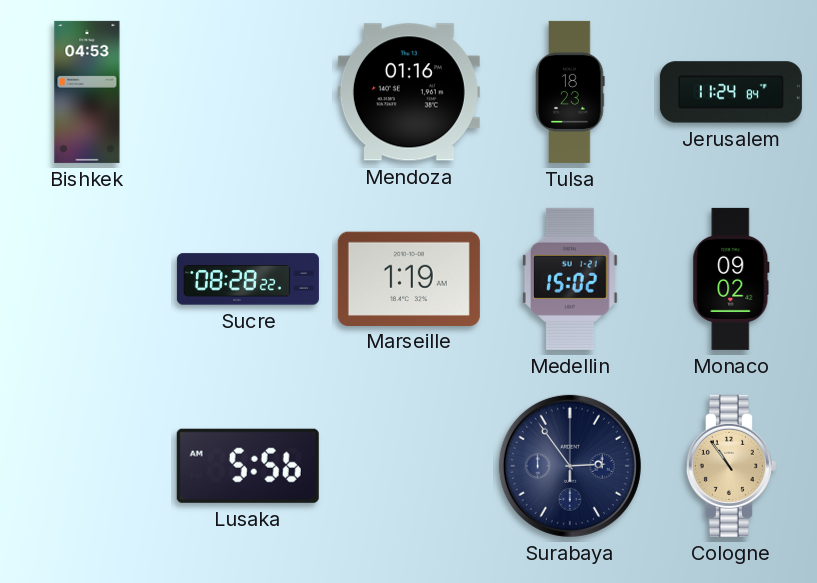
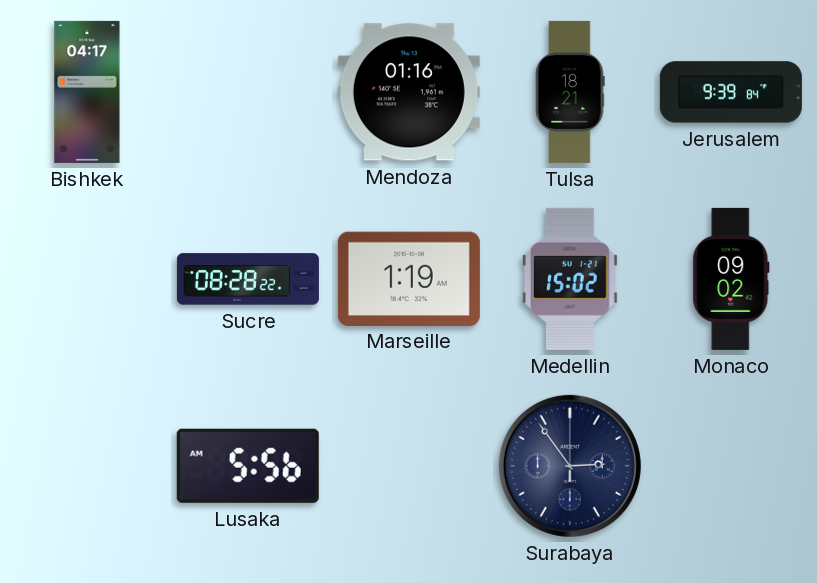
Bishkek: 04:53 -> 04:17 (87, 92)
Tulsa: 18:23 -> 18:21 (570, 92)
Jerusalem: 11:24 -> 9:39 (731, 92)
Cologne: 10:54 -> none (731, 466)
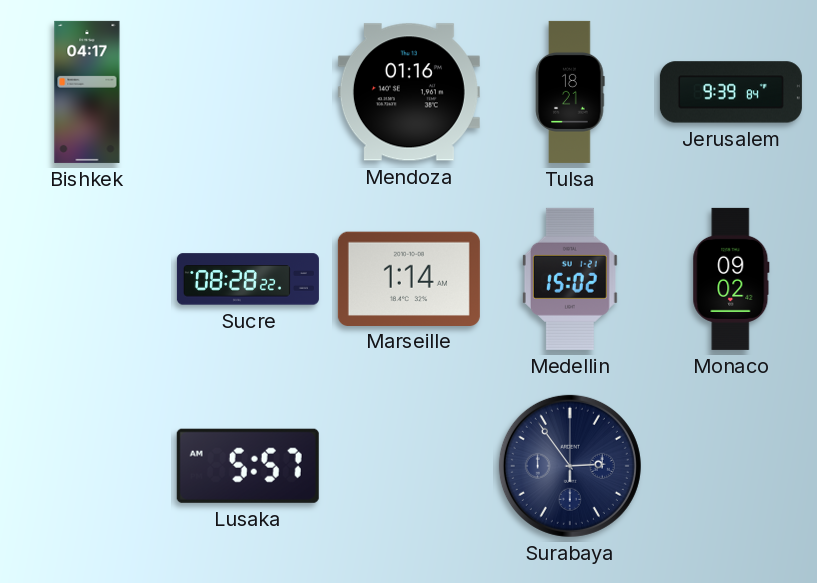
Marseille: 1:19 -> 1:14 (409, 278)
Lusaka: 5:56 -> 5:57 (248, 466)
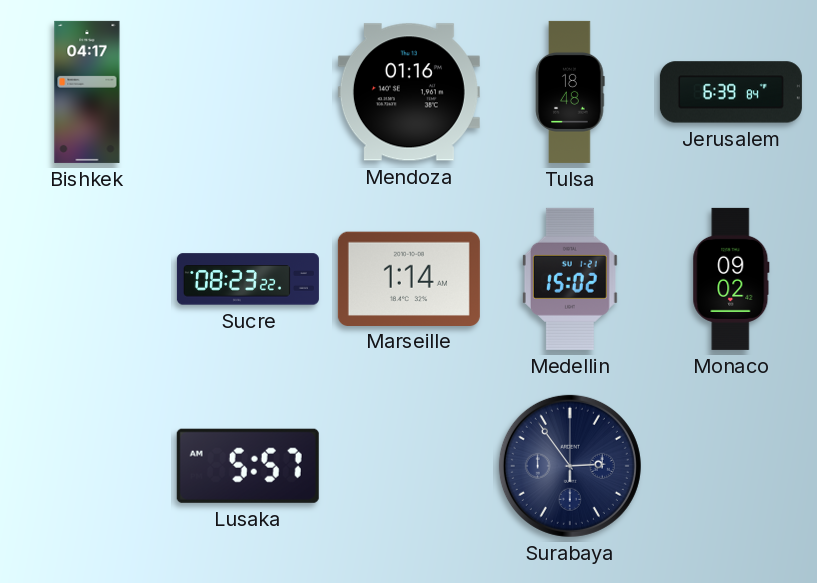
Tulsa: 18:21 -> 18:48 (570, 92)
Jerusalem: 9:39 -> 6:39 (731, 92)
Sucre: 08:28 -> 08:23 (248, 279)
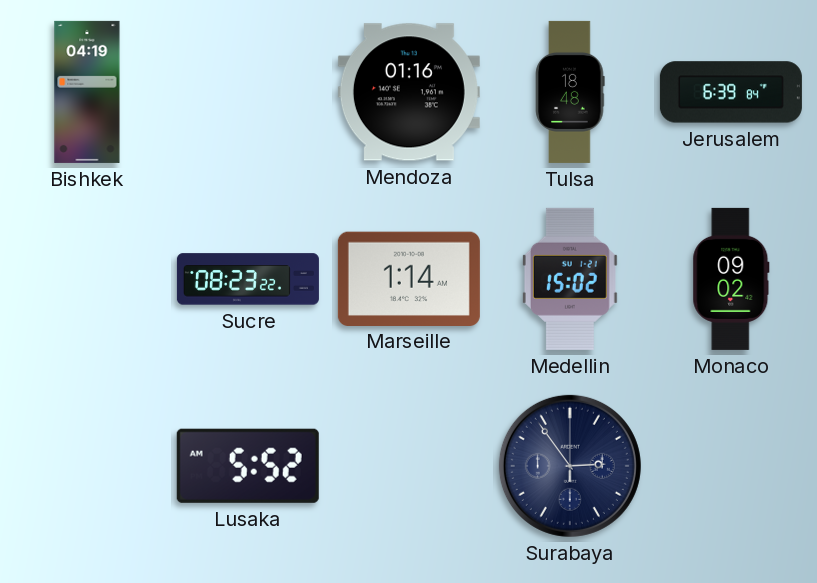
Bishkek: 04:17 -> 04:19 (87, 92)
Lusaka: 5:57 -> 5:52 (248, 466)
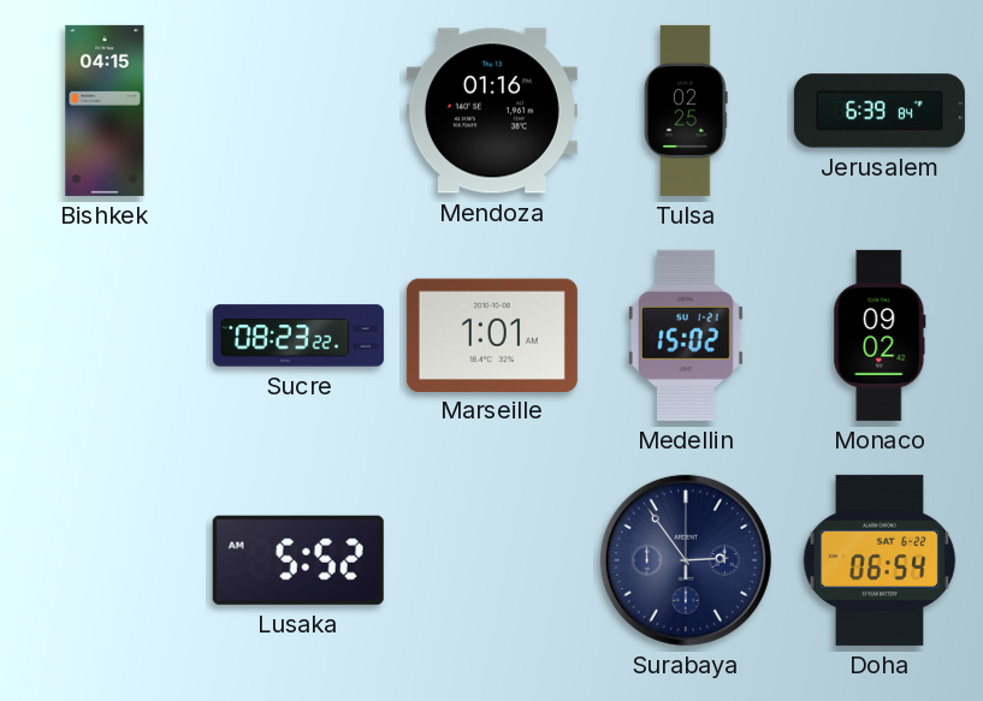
Bishkek: 04:19 -> 04:15 (105, 111)
Tulsa: 18:48 -> 02:25 (686, 111)
Marseille: 1:14 -> 1:01 (492, 334)
Doha: none -> 06:54 (880, 560)
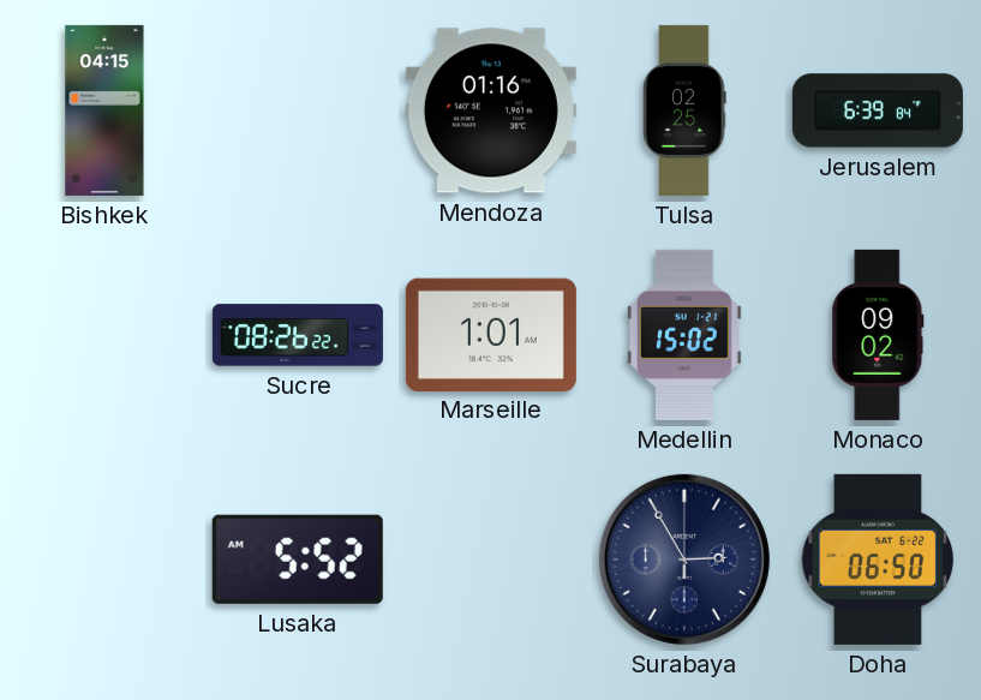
Sucre: 08:23 -> 08:26 (298, 335)
Surabaya: 2:54 -> 2:55 (684, 560)
Doha: 06:54 -> 06:50 (878, 560)
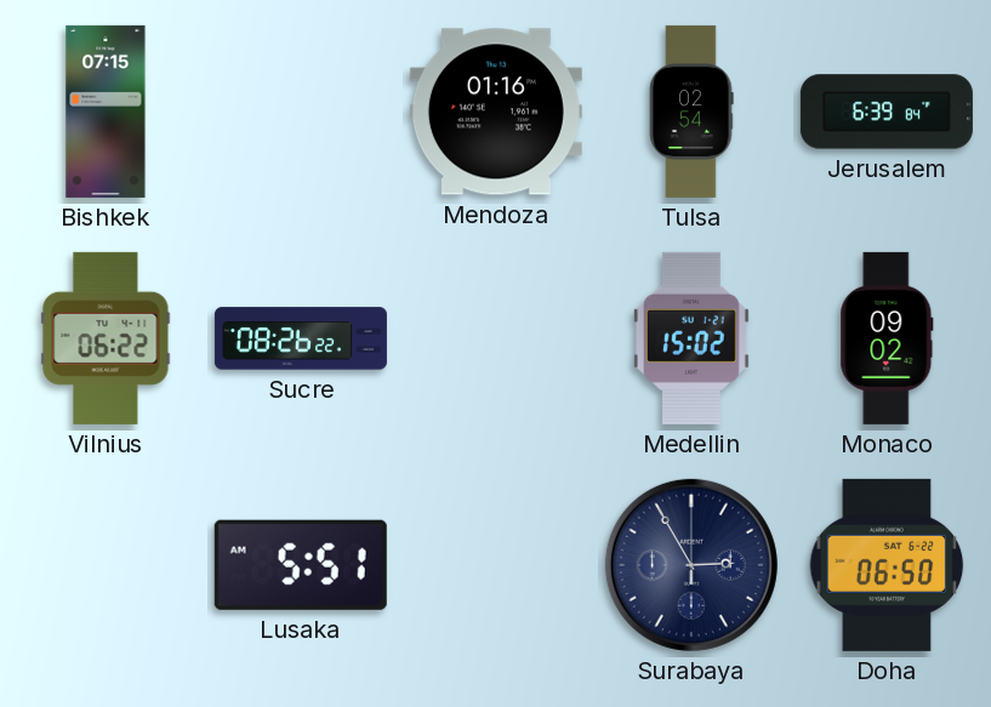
Bishkek: 04:15 -> 07:15 (106, 112)
Tulsa: 02:25 -> 02:54 (691, 112)
Vilnius: none -> 06:22 (106, 338)
Marseille: 1:01 -> none (491, 334)
Lusaka: 5:52 -> 5:51 (301, 565)
